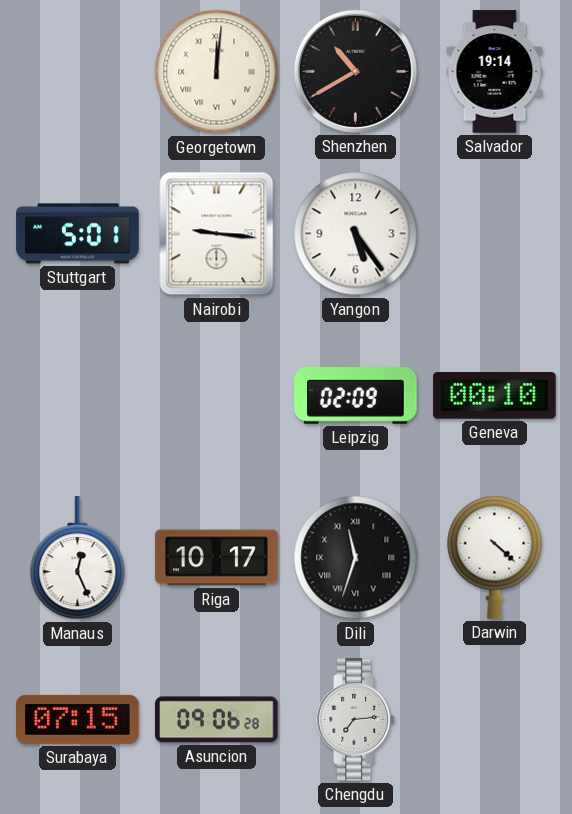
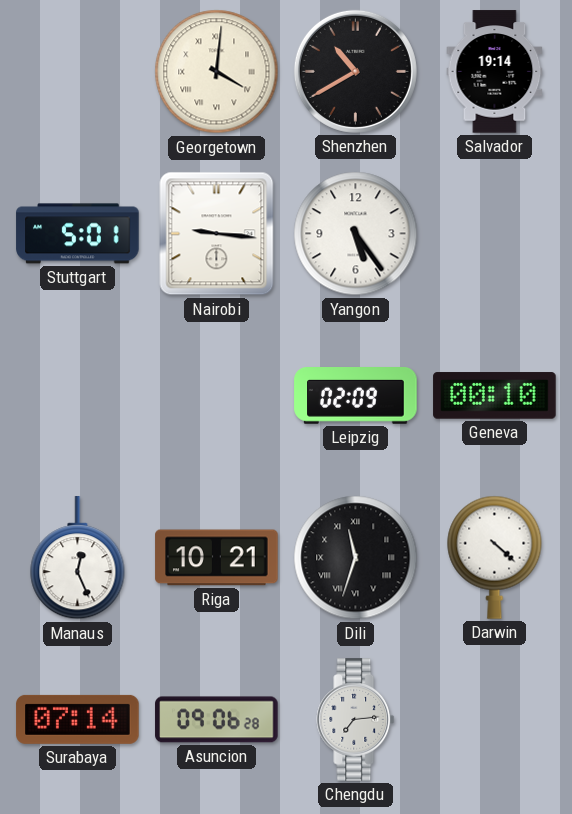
Georgetown: 12:01 -> 4:01 (217, 72)
Riga: 10:17 -> 10:21 (217, 558)
Surabaya: 07:15 -> 07:14 (78, 719)
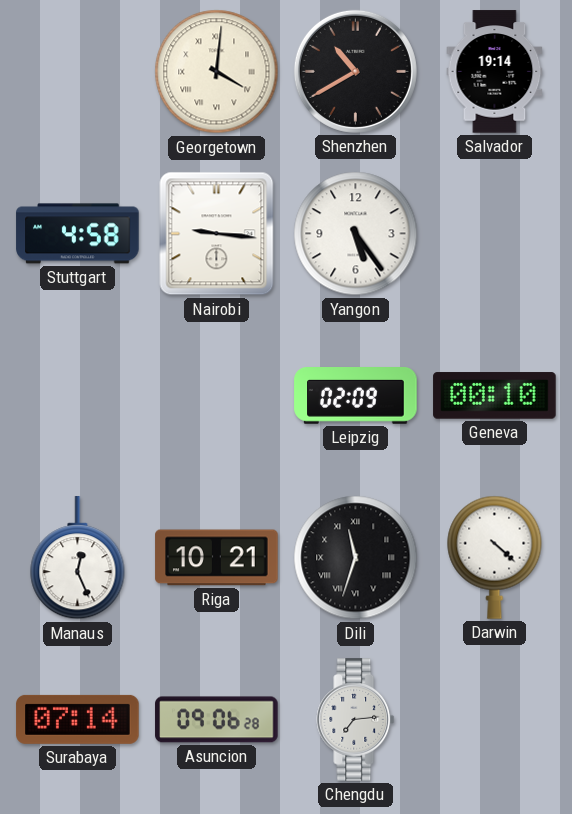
Stuttgart: 5:01 -> 4:58 (78, 234)
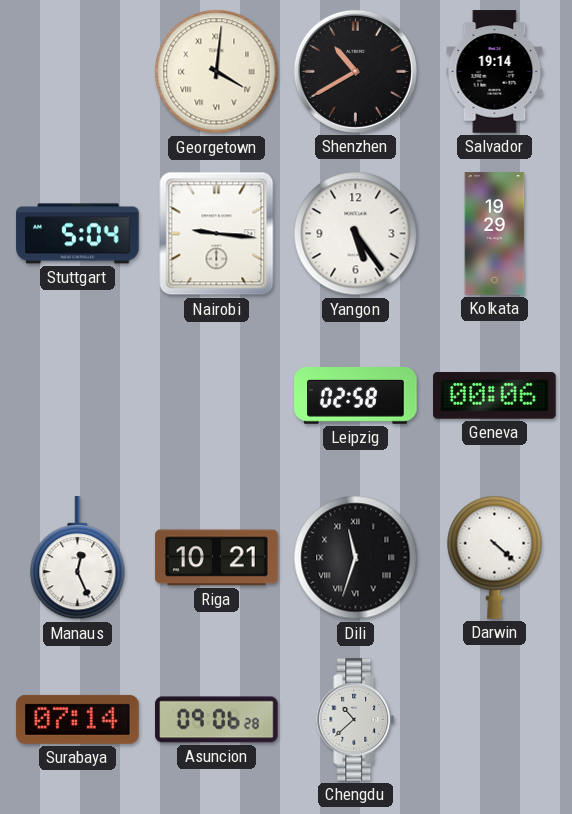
Stuttgart: 4:58 -> 5:04 (78, 234)
Kolkata: none -> 19:29 (495, 234)
Leipzig: 02:09 -> 02:58 (356, 396)
Geneva: 00:10 -> 00:06 (495, 396)
Chengdu: 7:14 -> 10:38 (356, 720)
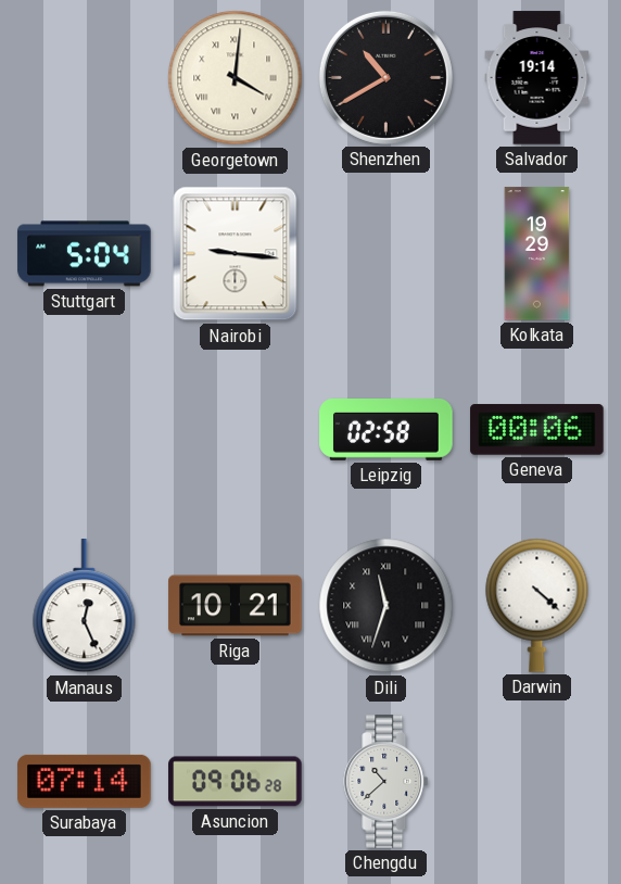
Yangon: 5:24 -> none (356, 234)
